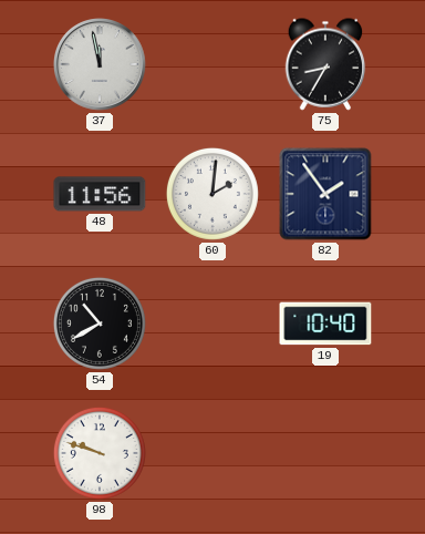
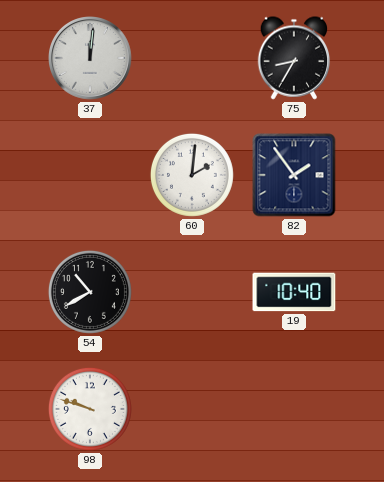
37: 11:58 -> 12:01 (91, 59)
48: 11:56 -> none (100, 194)
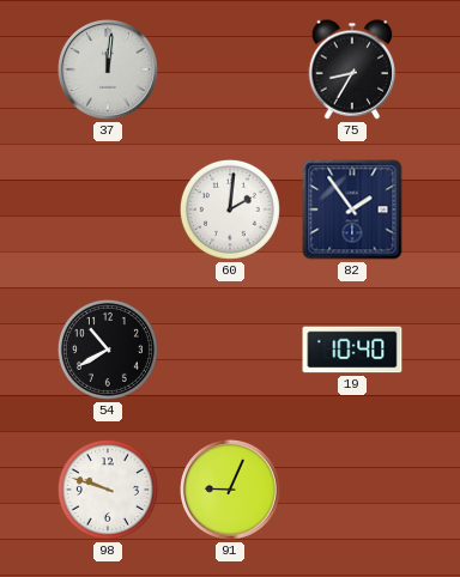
91: none -> 9:04 (231, 491)
